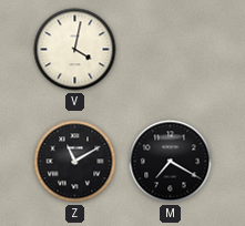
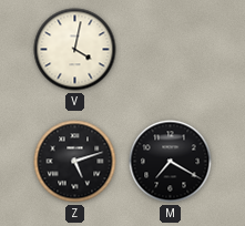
Z: 11:10 -> 5:12 (75, 162)
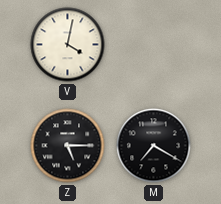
Z: 5:12 -> 5:15 (68, 146)
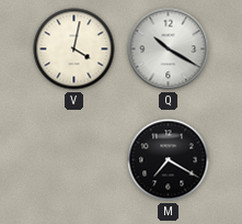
Q: none -> 10:20 (169, 49)
Z: 5:15 -> none (68, 146)
